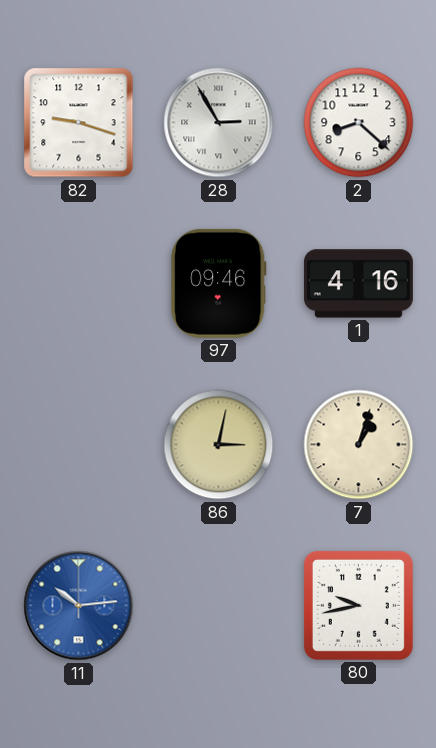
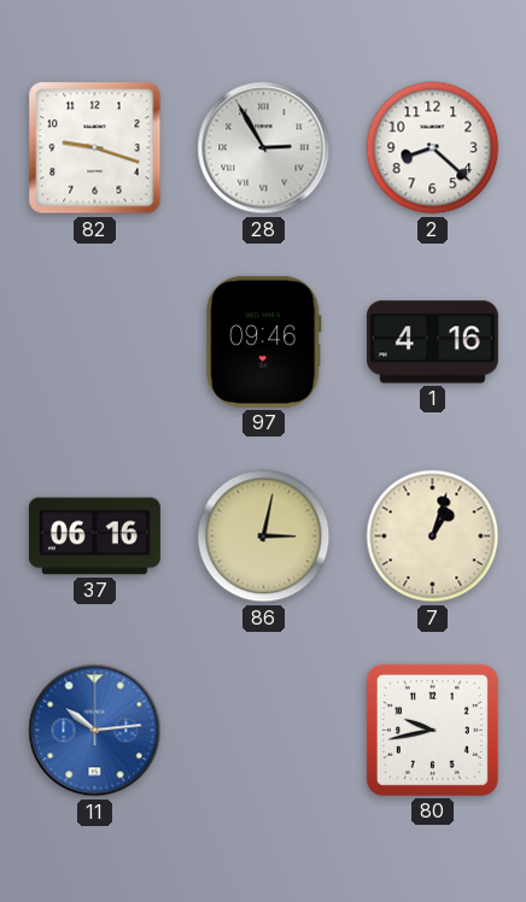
37: none -> 06:16 (94, 537)
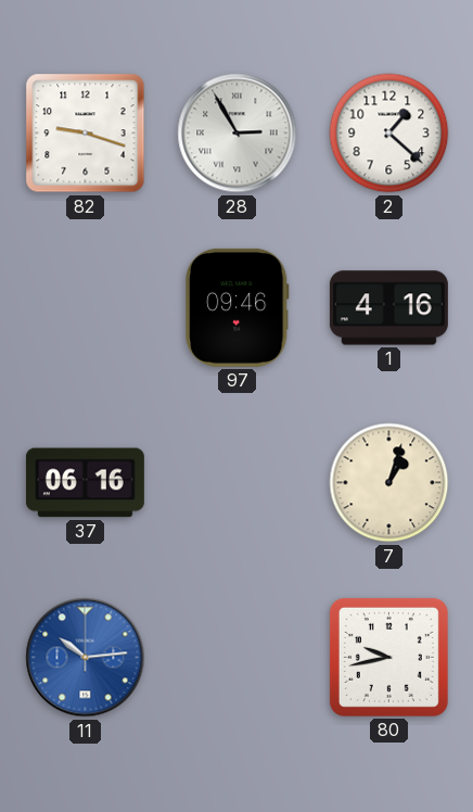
2: 8:22 -> 1:22 (389, 134)
86: 3:02 -> none (264, 537)
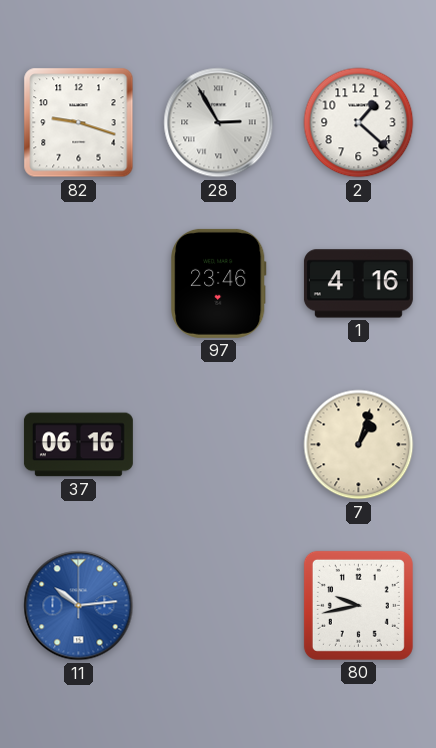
97: 09:46 -> 23:46 (219, 283)
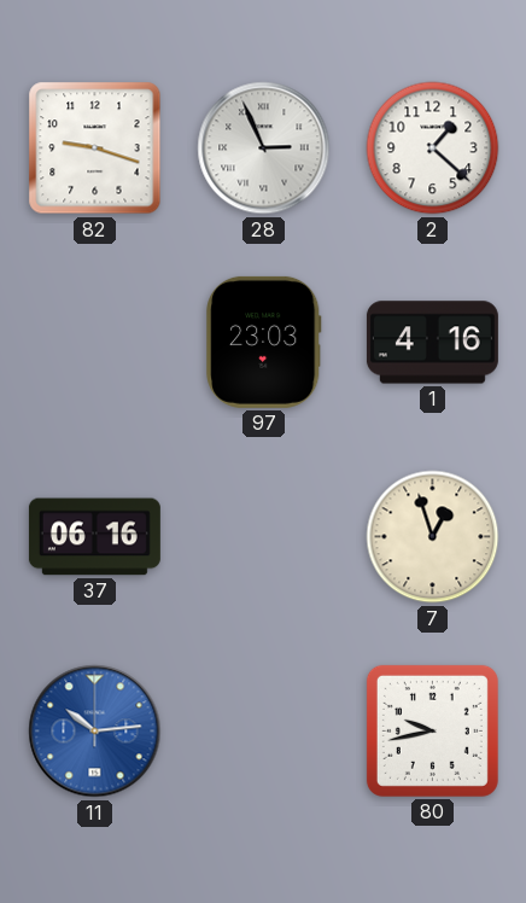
28: 2:55 -> 2:56 (264, 148)
97: 23:46 -> 23:03 (264, 342)
7: 1:03 -> 12:57 (433, 537)
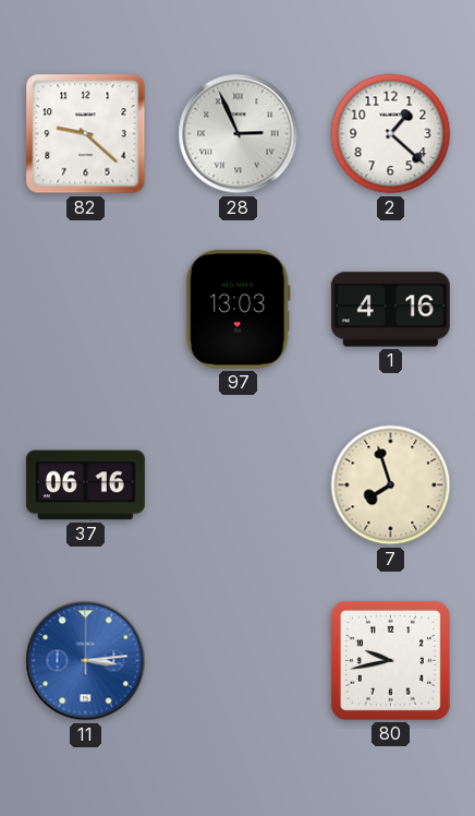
82: 9:18 -> 9:22 (86, 134)
97: 23:03 -> 13:03 (239, 309)
7: 12:57 -> 7:57 (391, 485)
11: 10:14 -> 3:14 (86, 661)
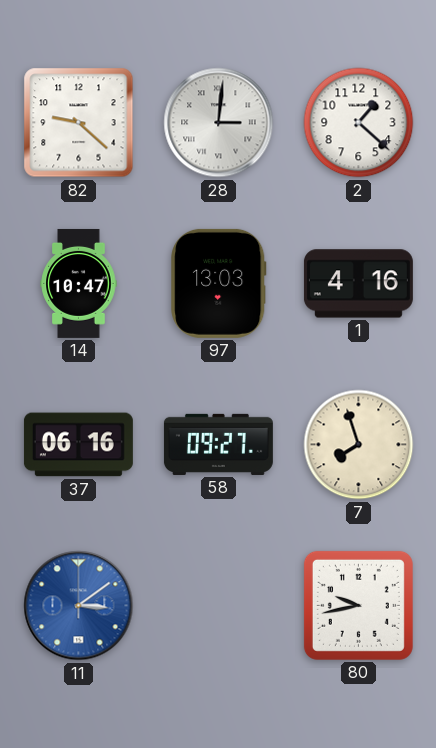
28: 2:56 -> 3:01 (219, 123)
14: none -> 10:47 (79, 283)
58: none -> 09:27 (218, 444)
11: 3:14 -> 3:09 (79, 606)
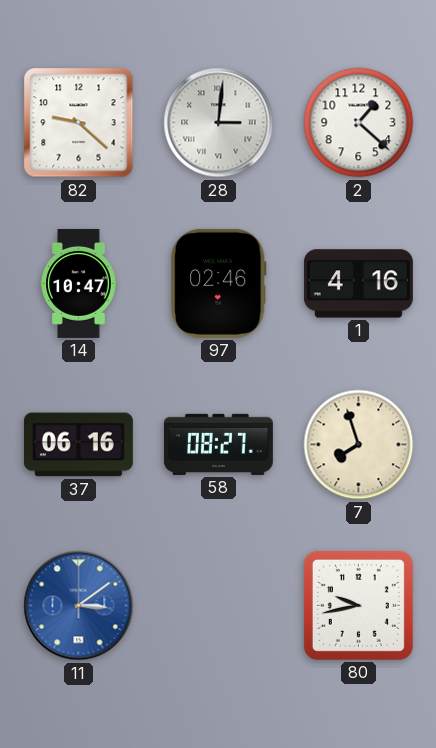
97: 13:03 -> 02:46 (219, 283)
58: 09:27 -> 08:27 (218, 444)
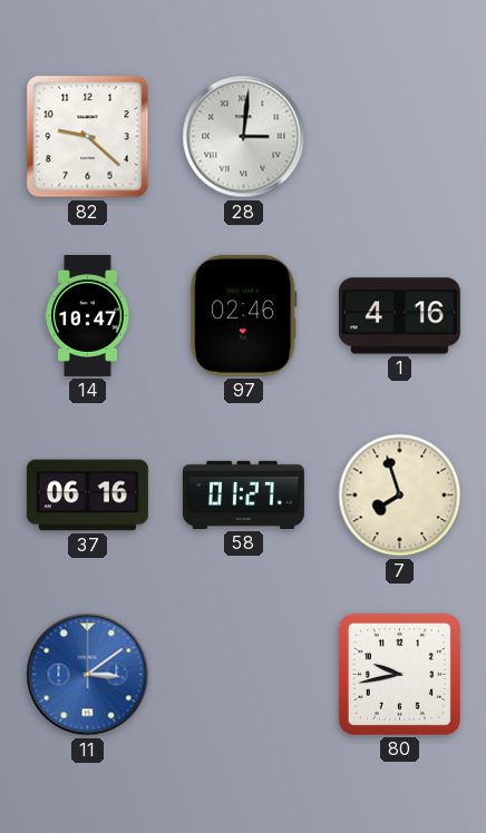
2: 1:22 -> none (359, 123)
58: 08:27 -> 01:27 (243, 494)
